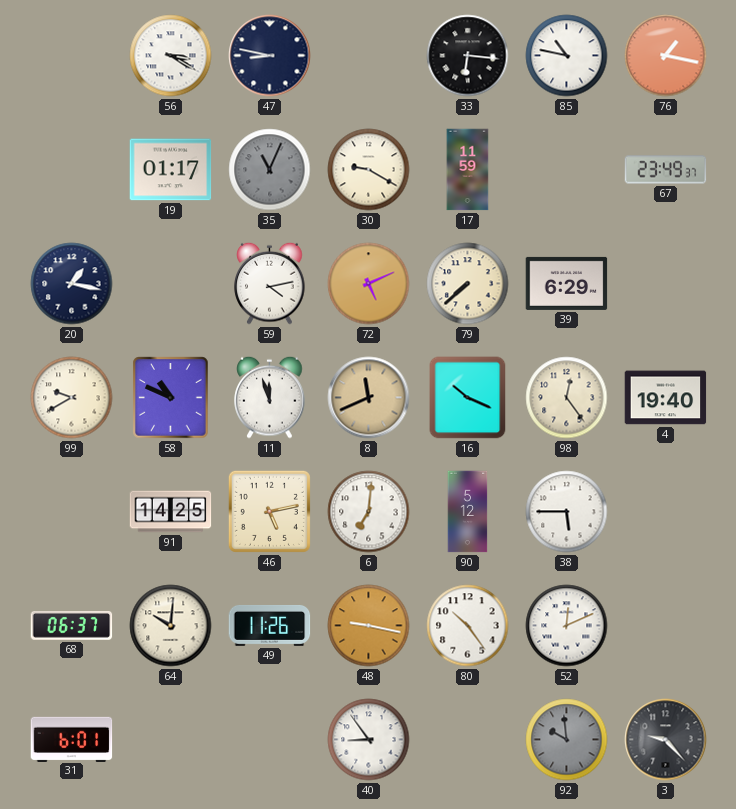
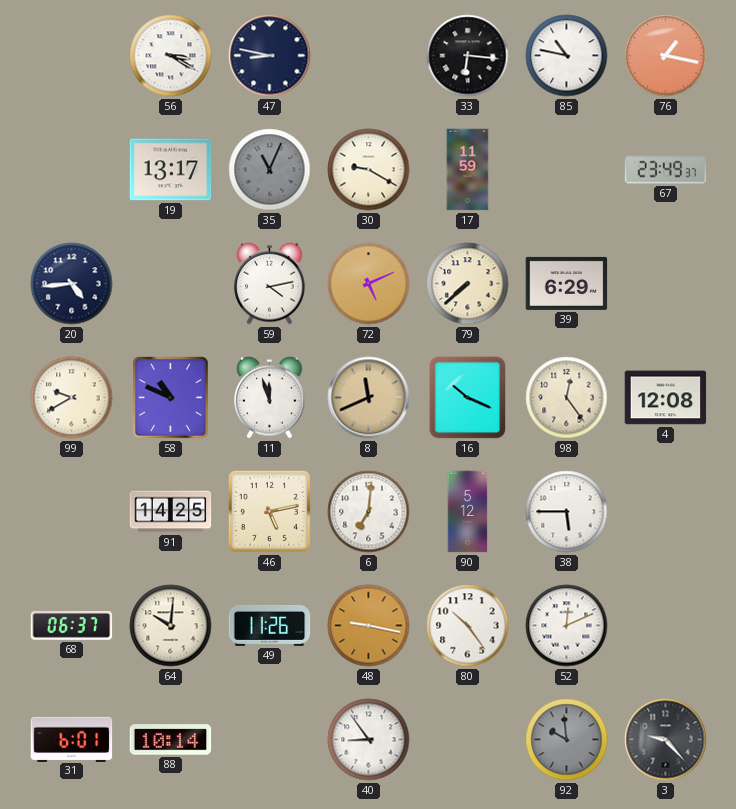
19: 01:17 -> 13:17 (171, 170)
20: 1:17 -> 4:44 (72, 284)
4: 19:40 -> 12:08 (666, 398)
88: none -> 10:14 (171, 740)
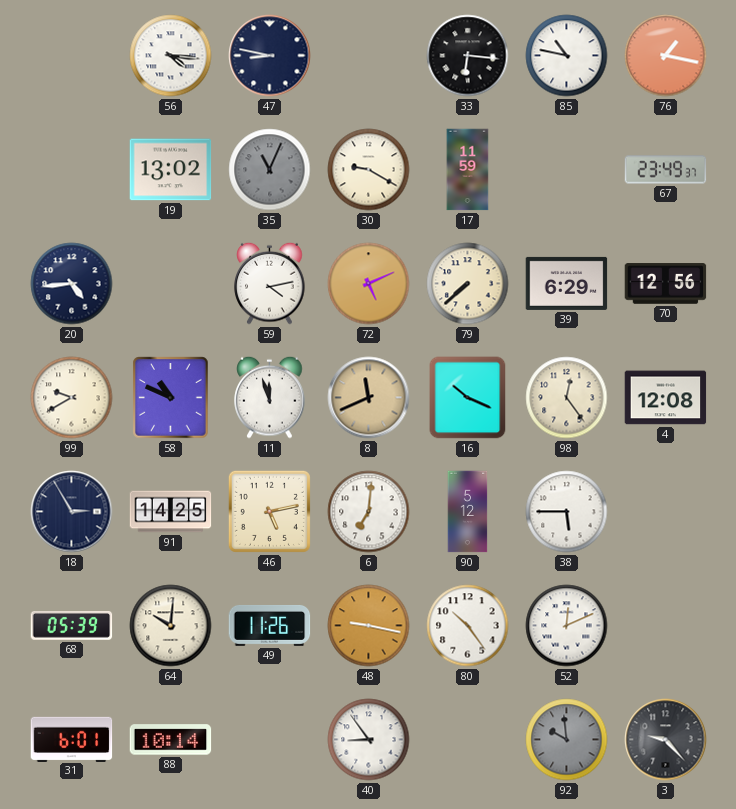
56: 3:20 -> 4:16 (171, 56)
19: 13:17 -> 13:02 (171, 170)
70: none -> 12:56 (666, 284)
18: none -> 2:55 (72, 512)
68: 06:37 -> 05:39 (72, 626)
